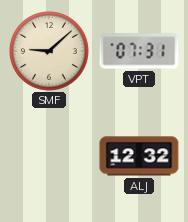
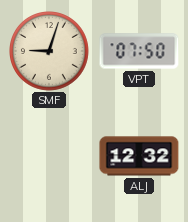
SMF: 9:08 -> 9:03 (50, 52)
VPT: 07:31 -> 07:50 (139, 51)
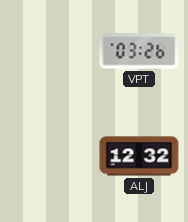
SMF: 9:03 -> none (50, 52)
VPT: 07:50 -> 03:26 (139, 51)
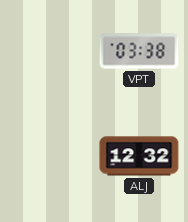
VPT: 03:26 -> 03:38 (139, 51)
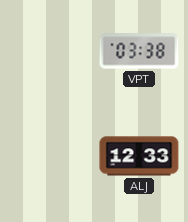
ALJ: 12:32 -> 12:33 (139, 156)
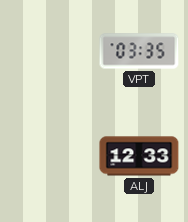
VPT: 03:38 -> 03:35 (139, 51)
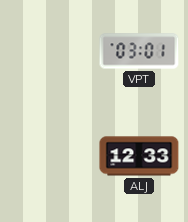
VPT: 03:35 -> 03:01 (139, 51)
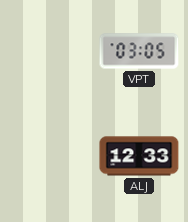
VPT: 03:01 -> 03:05 (139, 51)
